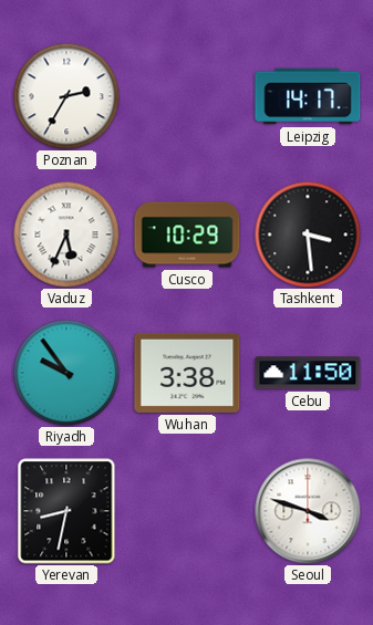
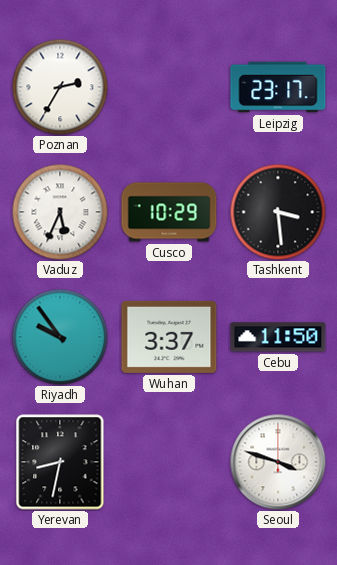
Leipzig: 14:17 -> 23:17 (278, 87)
Wuhan: 3:38 -> 3:37 (169, 337)
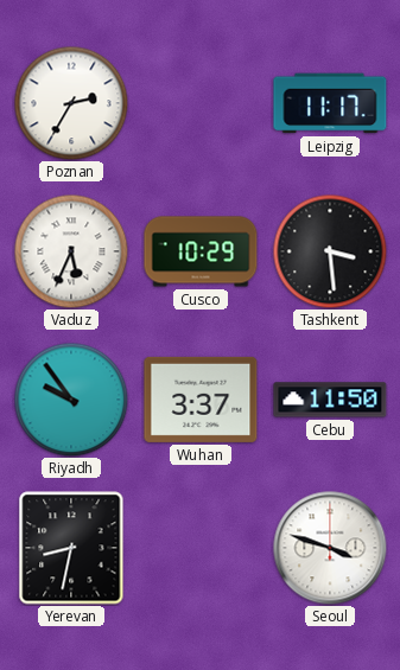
Leipzig: 23:17 -> 11:17 (330, 103)
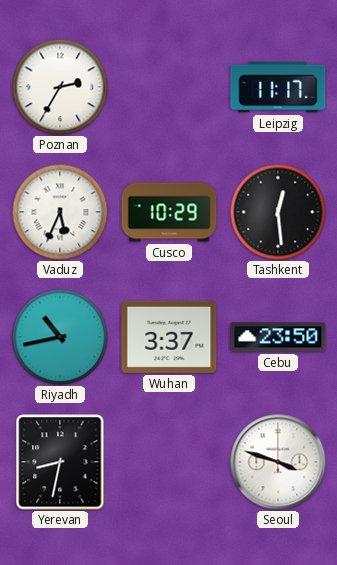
Tashkent: 3:29 -> 12:29 (278, 212)
Riyadh: 9:54 -> 10:43 (60, 337)
Cebu: 11:50 -> 23:50 (278, 337)
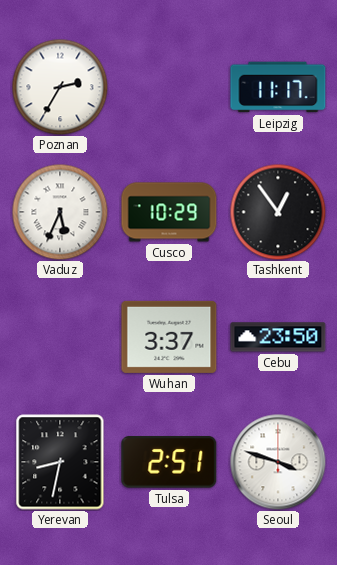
Tashkent: 12:29 -> 12:54 (278, 212)
Riyadh: 10:43 -> none (60, 337)
Tulsa: none -> 2:51 (169, 462)
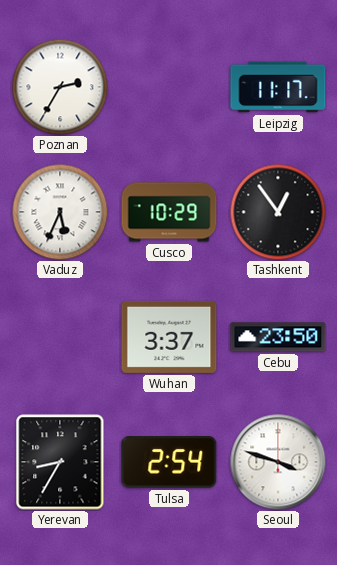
Yerevan: 8:32 -> 8:35 (60, 462)
Tulsa: 2:51 -> 2:54 (169, 462)
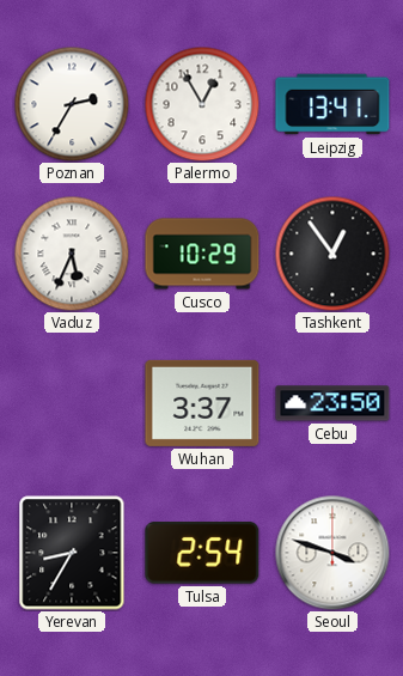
Palermo: none -> 12:55 (202, 104)
Leipzig: 11:17 -> 13:41 (332, 104)
